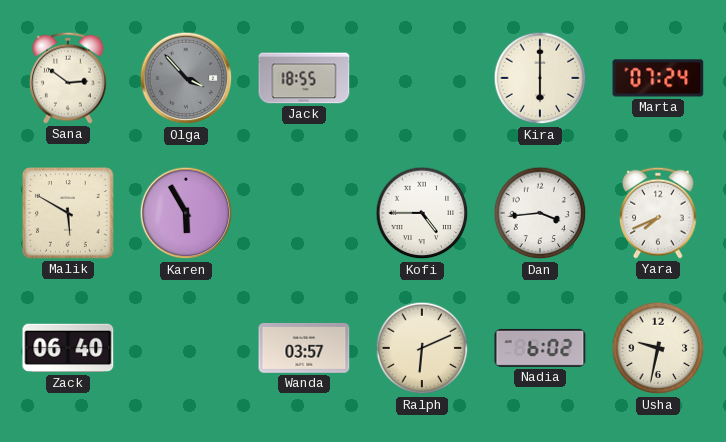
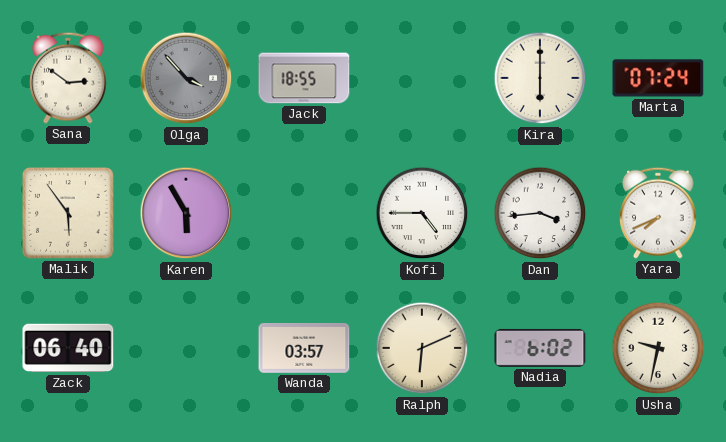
Malik: 5:50 -> 5:54 (68, 213)
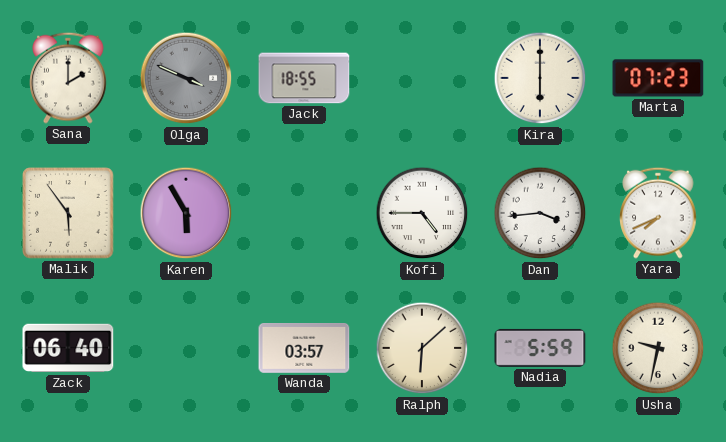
Sana: 2:51 -> 2:00 (68, 78)
Olga: 3:53 -> 3:49 (186, 78)
Marta: 07:24 -> 07:23 (658, 78)
Ralph: 6:11 -> 6:08 (422, 348)
Nadia: 6:02 -> 5:59 (540, 348)
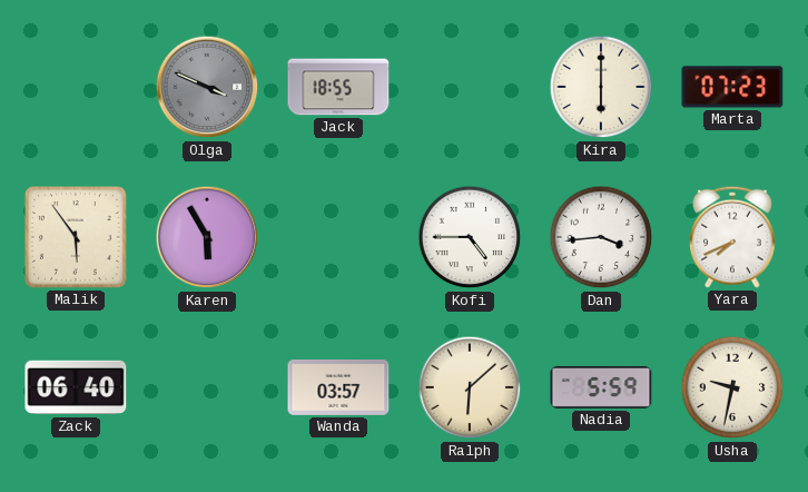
Sana: 2:00 -> none (68, 78)
